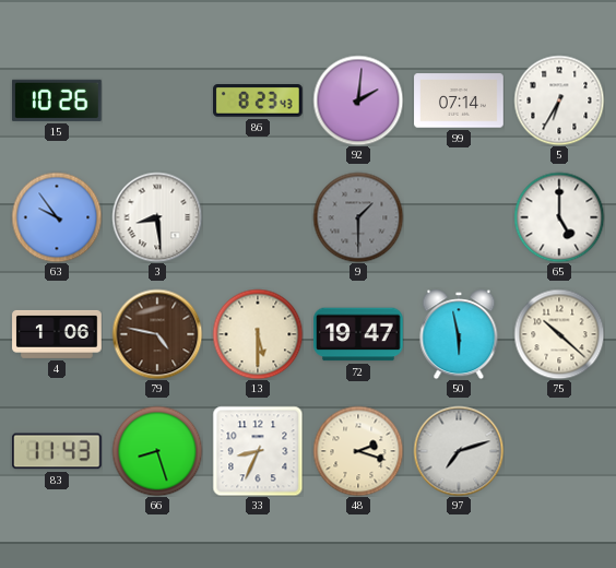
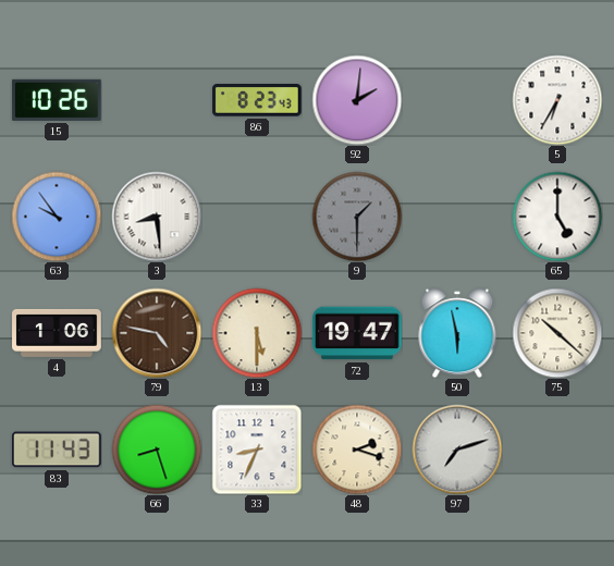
99: 07:14 -> none (459, 100)
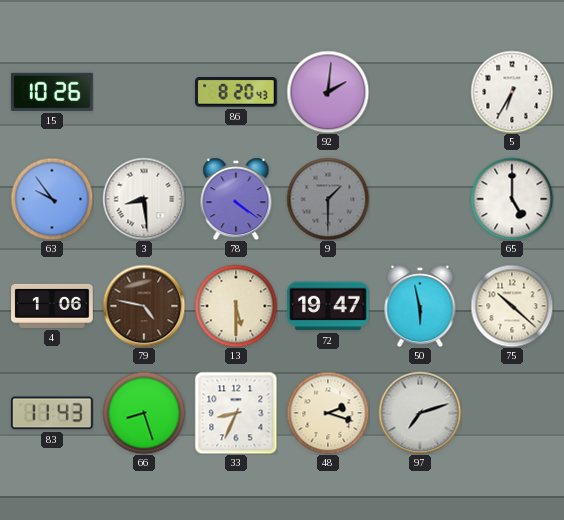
86: 8:23 -> 8:20 (237, 92)
78: none -> 4:21 (236, 199)
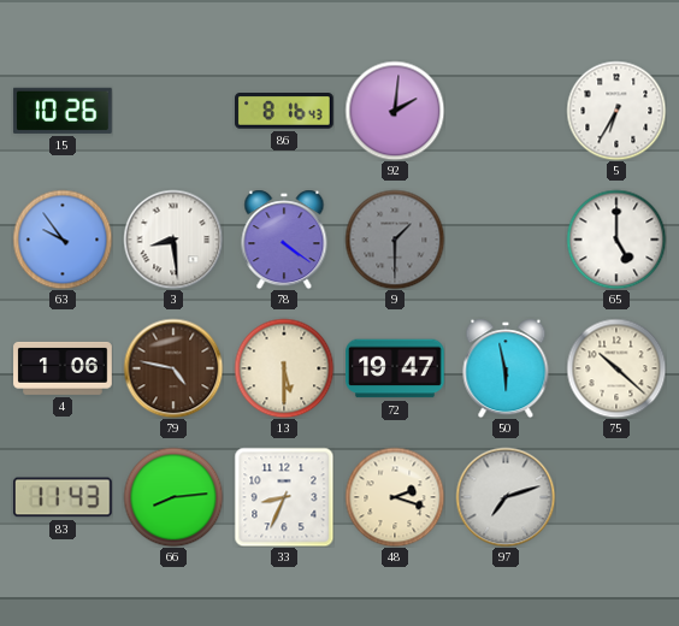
86: 8:20 -> 8:16 (285, 111)
66: 8:27 -> 8:14 (173, 497)
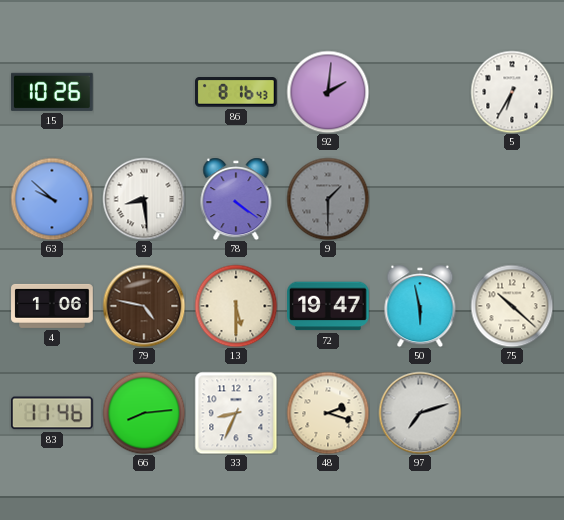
63: 9:54 -> 9:52 (52, 199)
65: 5:00 -> none (616, 240)
83: 11:43 -> 11:46 (52, 413)
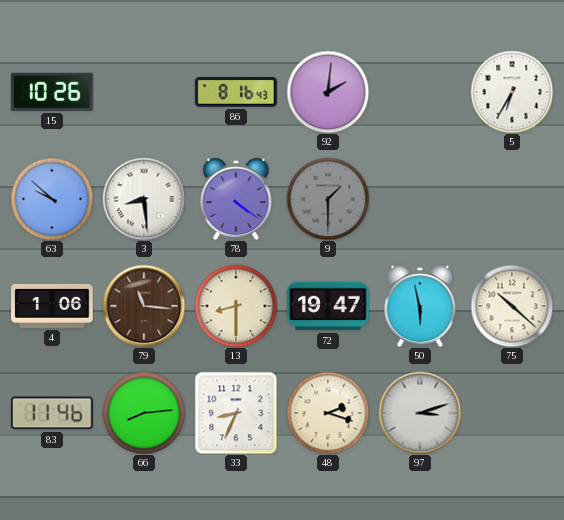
79: 4:47 -> 11:16 (144, 306)
13: 5:30 -> 8:30 (236, 306)
97: 7:12 -> 3:12 (420, 413)
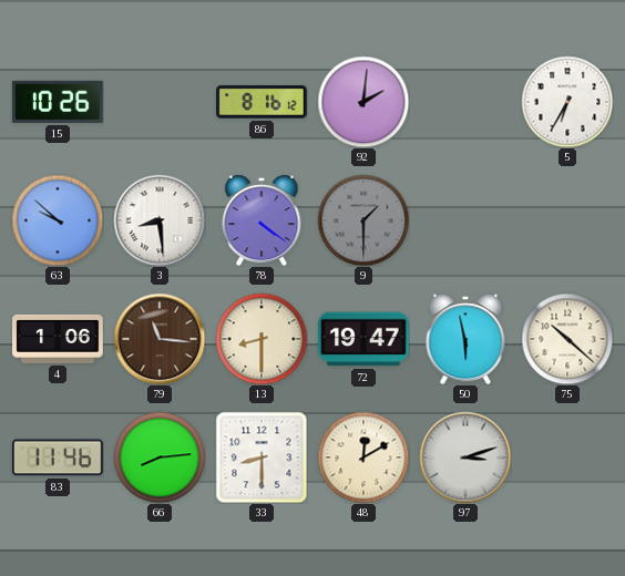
86: 8:16:43 -> 8:16:12 (263, 102)
33: 8:34 -> 8:30 (262, 457)
48: 2:18 -> 12:10 (363, 457)
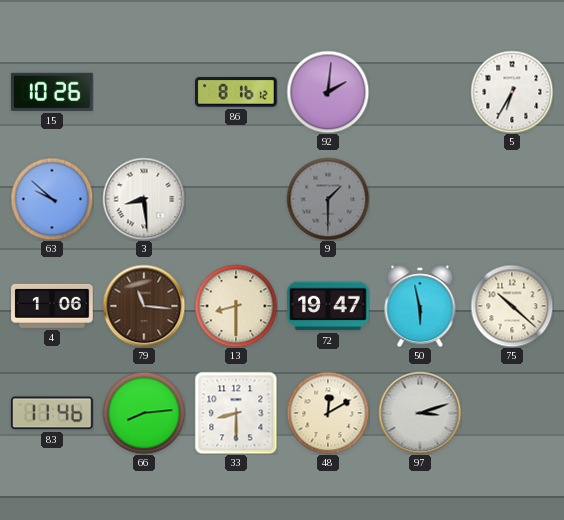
78: 4:21 -> none (262, 220)
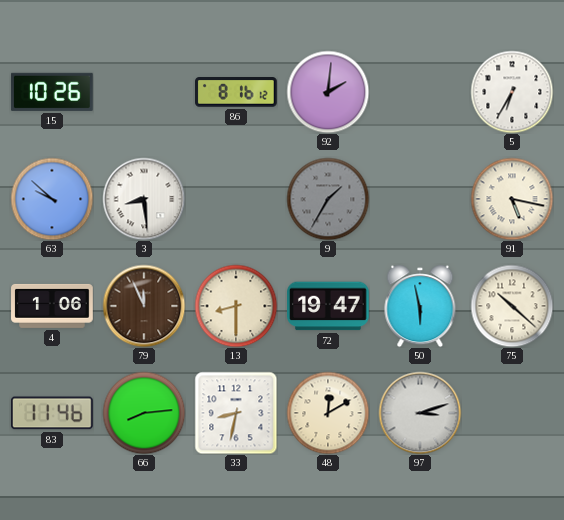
9: 1:30 -> 1:35 (328, 199)
91: none -> 5:17 (512, 199)
79: 11:16 -> 11:56 (144, 306)
33: 8:30 -> 8:32 (236, 413)
